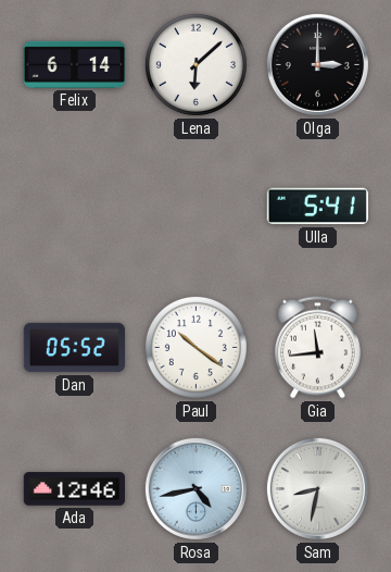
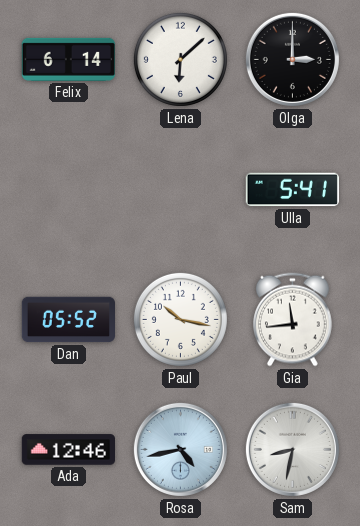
Paul: 10:21 -> 10:17 (180, 319)
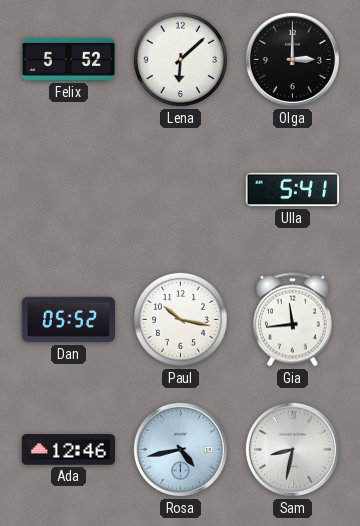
Felix: 6:14 -> 5:52 (68, 59)
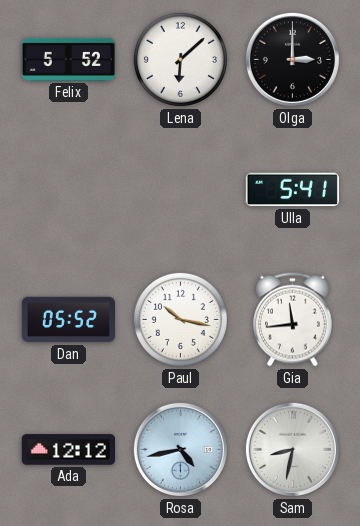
Ada: 12:46 -> 12:12 (68, 450)
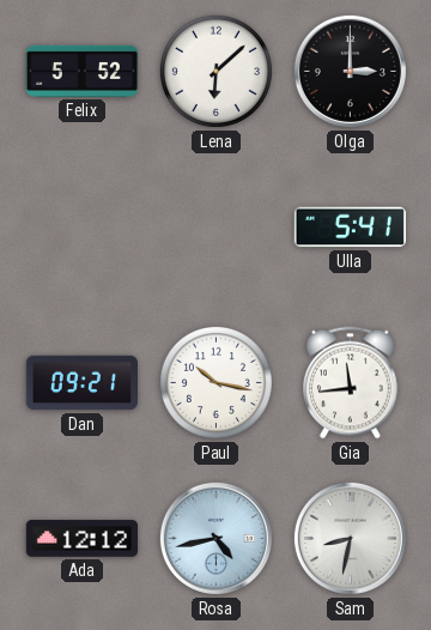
Dan: 05:52 -> 09:21 (81, 383)
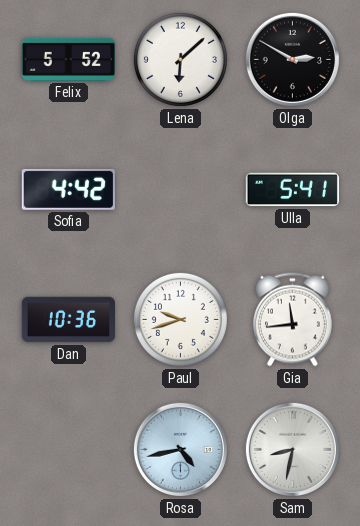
Olga: 3:00 -> 2:50 (292, 59)
Sofia: none -> 4:42 (68, 189)
Dan: 09:21 -> 10:36 (68, 320)
Paul: 10:17 -> 9:42 (180, 319)
Ada: 12:12 -> none (81, 539)
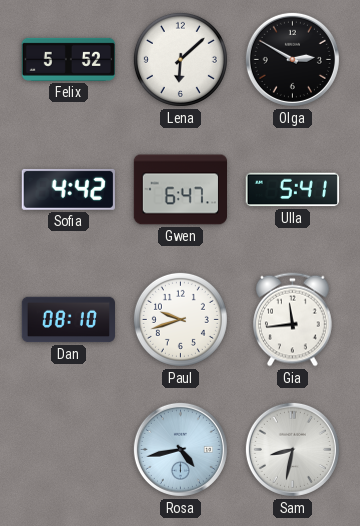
Gwen: none -> 6:47 (180, 190)
Dan: 10:36 -> 08:10 (68, 320)
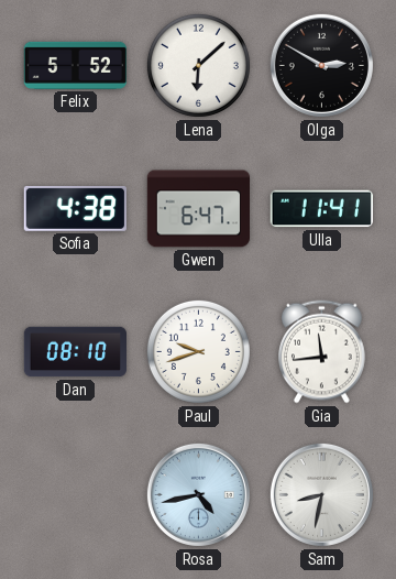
Sofia: 4:42 -> 4:38 (75, 208)
Ulla: 5:41 -> 11:41 (321, 209)
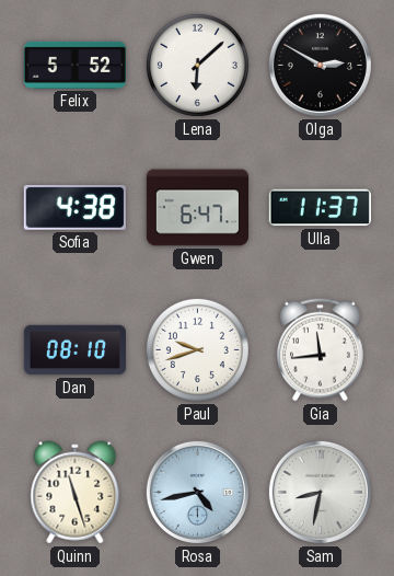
Ulla: 11:41 -> 11:37 (320, 208)
Quinn: none -> 11:27 (76, 493)
